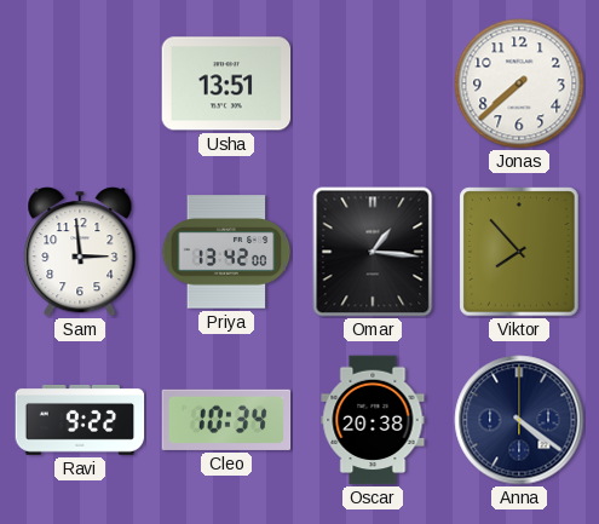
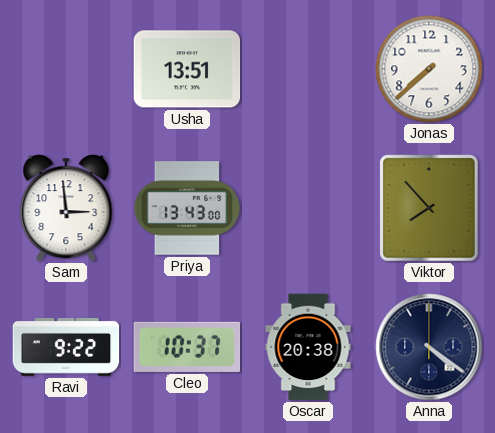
Priya: 13:42 -> 13:43 (187, 208)
Omar: 1:16 -> none (373, 252)
Cleo: 10:34 -> 10:37 (187, 347)
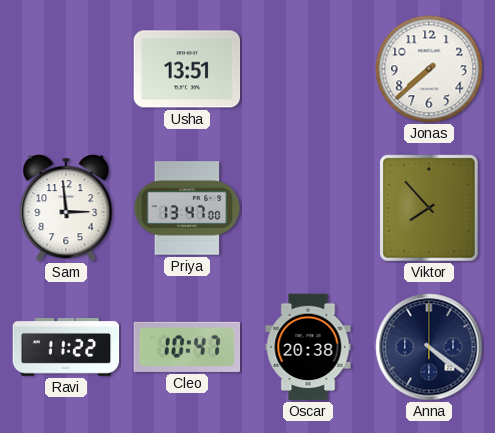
Priya: 13:43 -> 13:47 (187, 208)
Ravi: 9:22 -> 11:22 (66, 347)
Cleo: 10:37 -> 10:47 (187, 347)
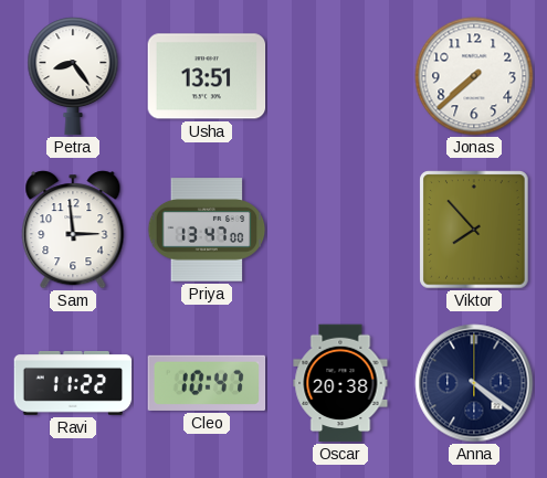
Petra: none -> 8:24 (73, 76)
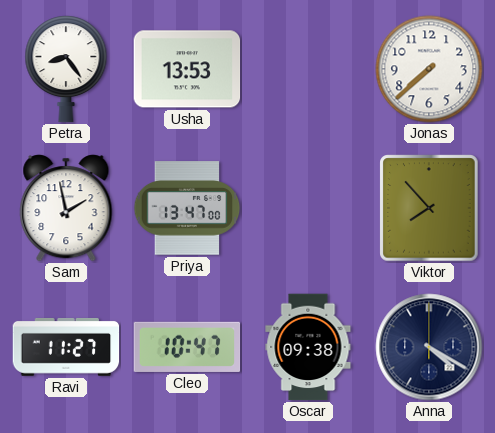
Usha: 13:51 -> 13:53 (187, 69)
Sam: 2:59 -> 1:58 (66, 208)
Ravi: 11:22 -> 11:27 (66, 347)
Oscar: 20:38 -> 09:38 (308, 347)
Anna: 4:21 -> 4:20 (429, 347)
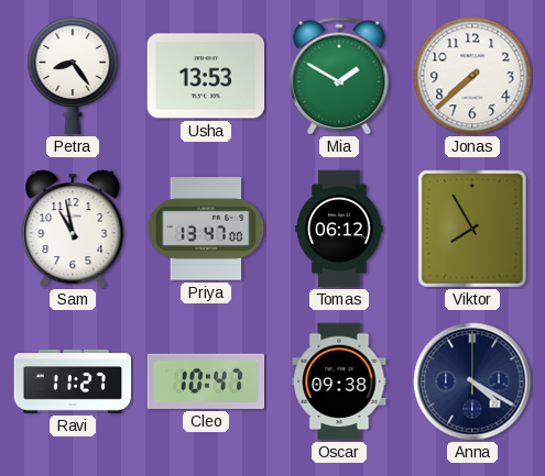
Mia: none -> 1:50 (339, 76)
Sam: 1:58 -> 10:58 (73, 229)
Tomas: none -> 06:12 (339, 229)
Viktor: 7:53 -> 7:55 (472, 229)
